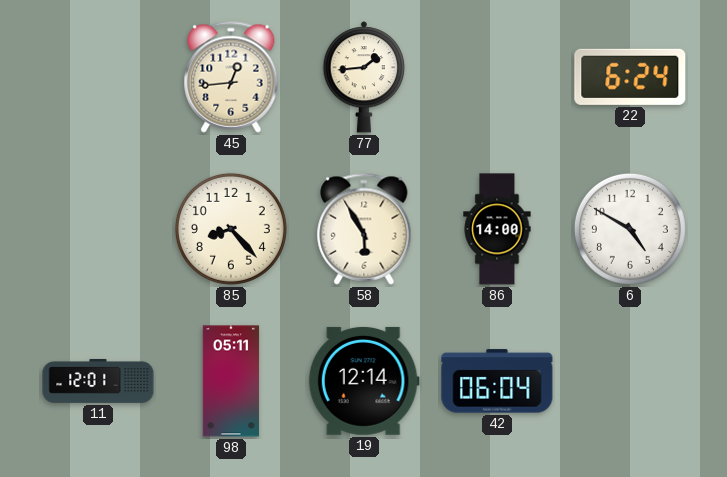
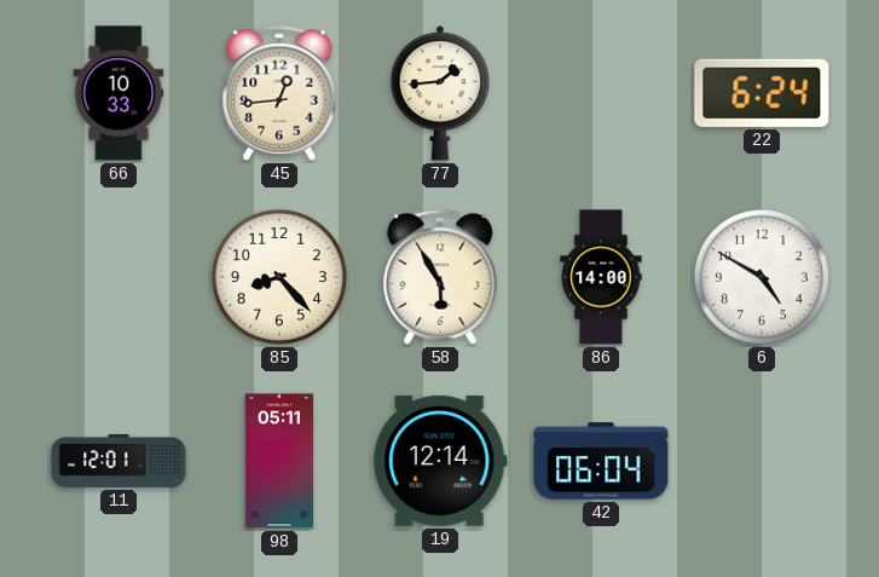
66: none -> 10:33 (118, 93)
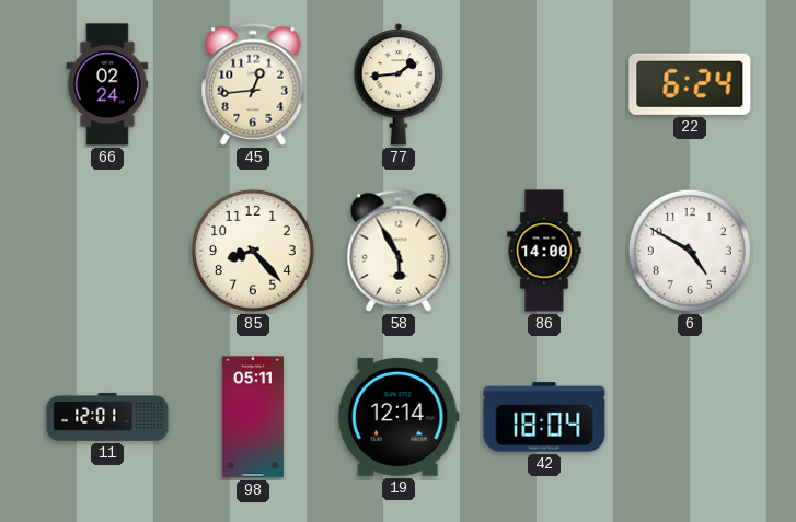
66: 10:33 -> 02:24 (107, 84)
42: 06:04 -> 18:04 (544, 417)
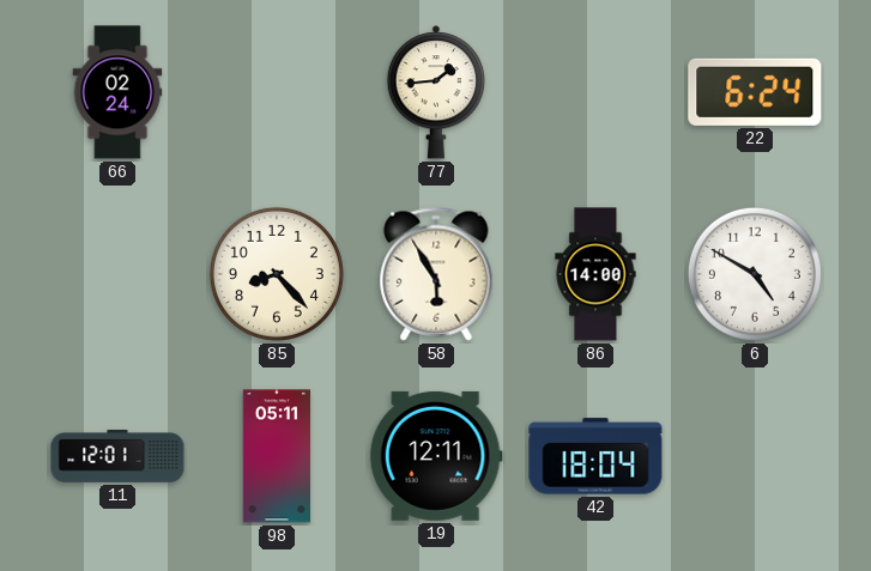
45: 12:44 -> none (253, 84)
19: 12:14 -> 12:11 (436, 456)
